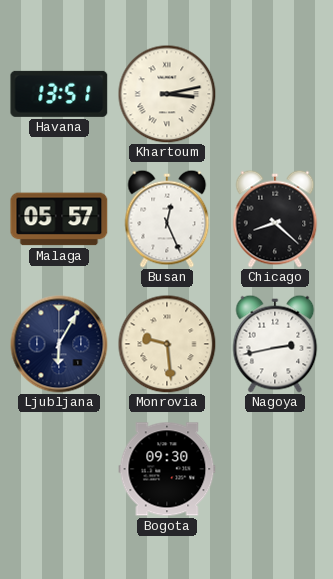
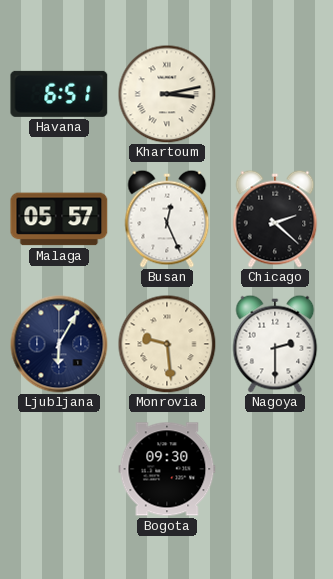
Havana: 13:51 -> 6:51 (59, 94)
Chicago: 8:22 -> 2:22 (275, 219)
Nagoya: 2:43 -> 2:30 (275, 344)
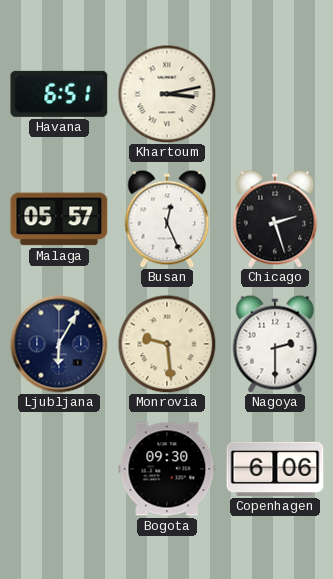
Chicago: 2:22 -> 2:27 (275, 219)
Copenhagen: none -> 6:06 (275, 469)
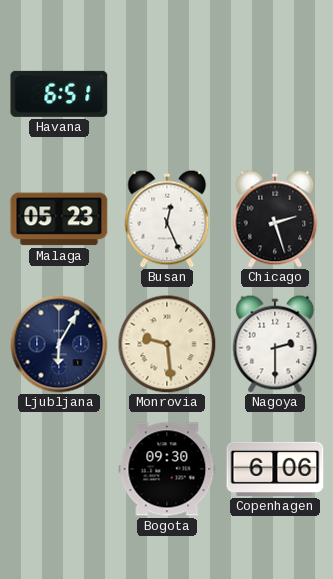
Khartoum: 3:13 -> none (167, 94)
Malaga: 05:57 -> 05:23 (59, 219)
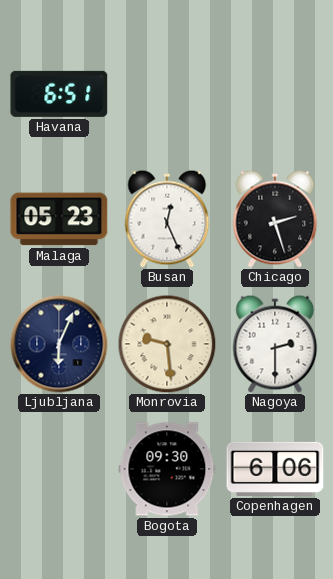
Ljubljana: 6:05 -> 6:04 (59, 344)
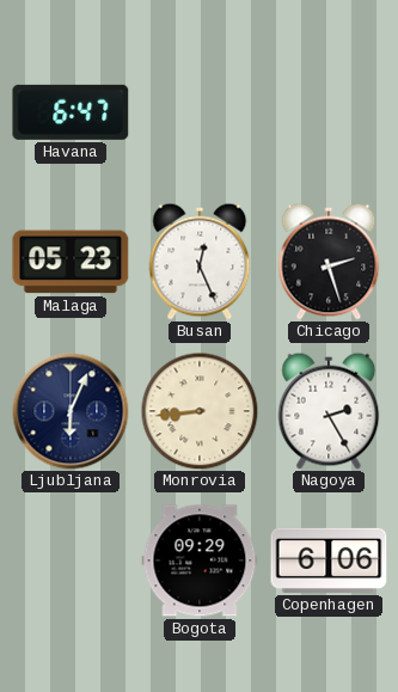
Havana: 6:51 -> 6:47 (71, 112)
Monrovia: 9:29 -> 8:44 (200, 411)
Nagoya: 2:30 -> 2:25 (329, 411)
Bogota: 09:30 -> 09:29 (200, 561)
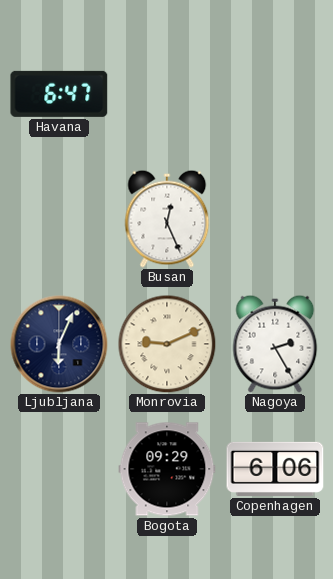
Malaga: 05:23 -> none (71, 262)
Chicago: 2:27 -> none (329, 262)
Monrovia: 8:44 -> 9:11 (167, 344)
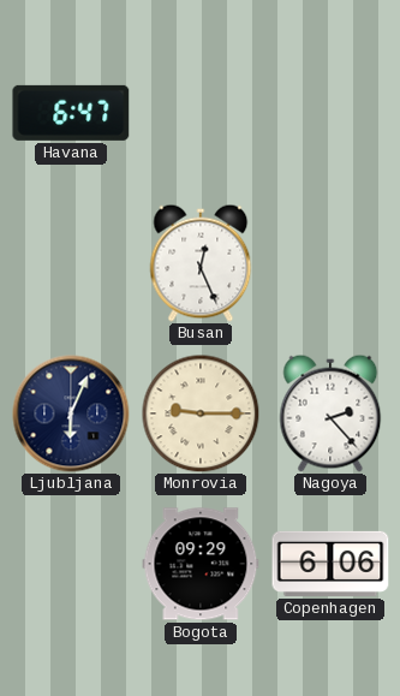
Monrovia: 9:11 -> 9:15 (201, 414)
Nagoya: 2:25 -> 2:23 (330, 414)
